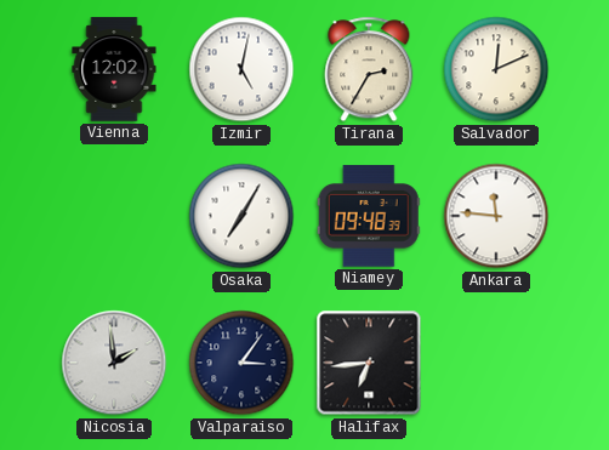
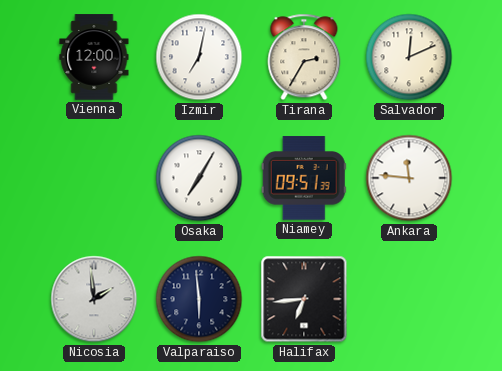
Vienna: 12:02 -> 12:00 (94, 57)
Izmir: 5:02 -> 7:02 (199, 57)
Niamey: 09:48 -> 09:51 (304, 178)
Valparaiso: 3:06 -> 5:59 (199, 299)
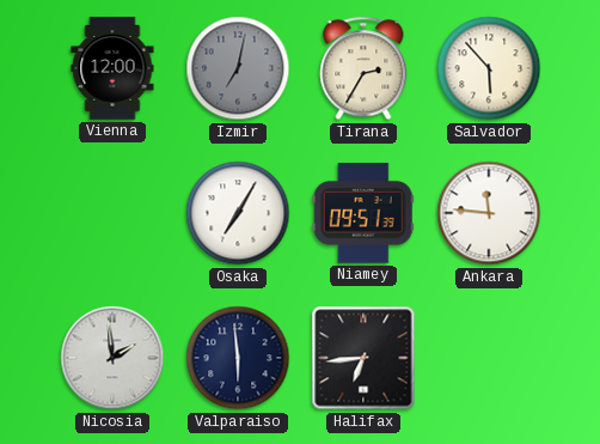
Izmir dial: white -> grey (238, 68)
Salvador: 12:11 -> 5:53 (489, 68)
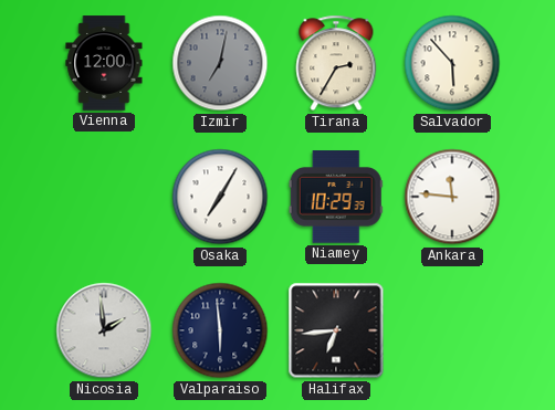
Niamey: 09:51 -> 10:29 (336, 197)
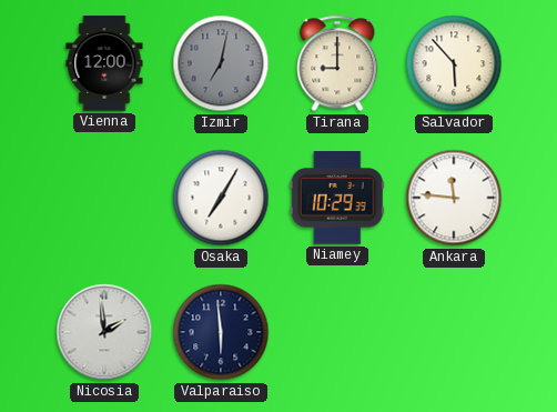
Tirana: 2:35 -> 9:00 (337, 63)
Halifax: 6:44 -> none (336, 330)
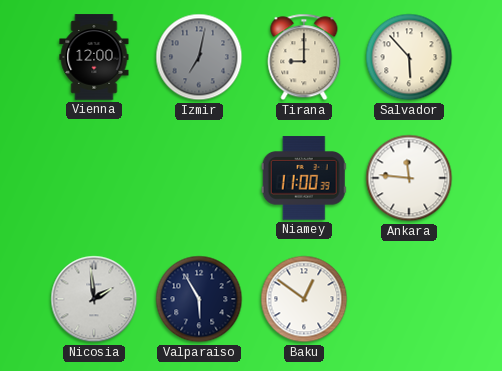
Osaka: 7:05 -> none (221, 198)
Niamey: 10:29 -> 11:00 (304, 178)
Valparaiso: 5:59 -> 5:55 (199, 299)
Baku: none -> 12:51 (304, 299)
